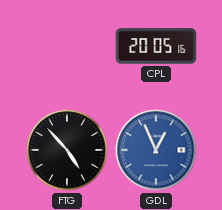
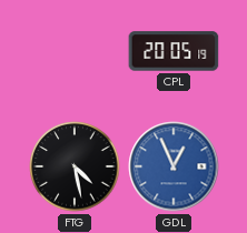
CPL: 20:05:16 -> 20:05:19 (174, 51)
FTG: 4:53 -> 4:28 (75, 166)
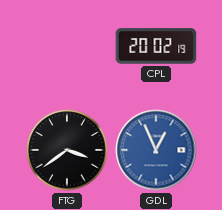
CPL: 20:05 -> 20:02 (156, 46)
FTG: 4:28 -> 3:39 (67, 150)
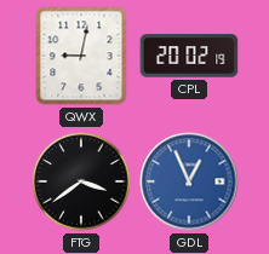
QWX: none -> 9:02 (81, 56)
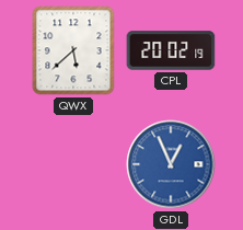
QWX: 9:02 -> 5:38 (73, 50)
FTG: 3:39 -> none (81, 181)
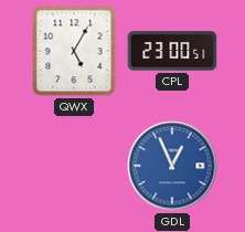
QWX: 5:38 -> 5:05 (74, 51)
CPL: 20:02 -> 23:00 (172, 51)
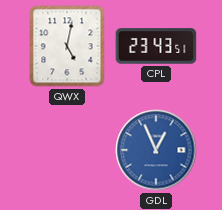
QWX: 5:05 -> 5:02 (67, 46)
CPL: 23:00 -> 23:43 (156, 46)
